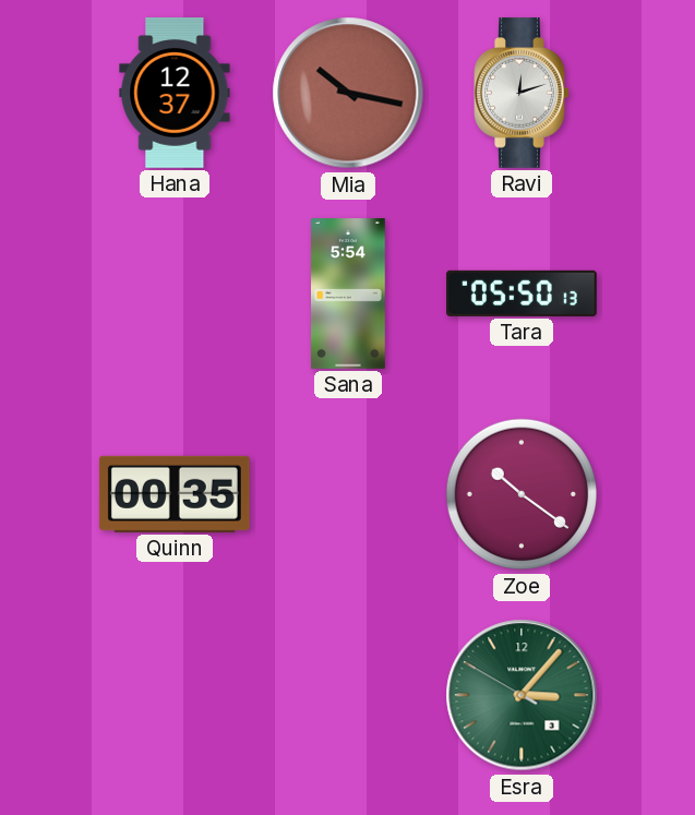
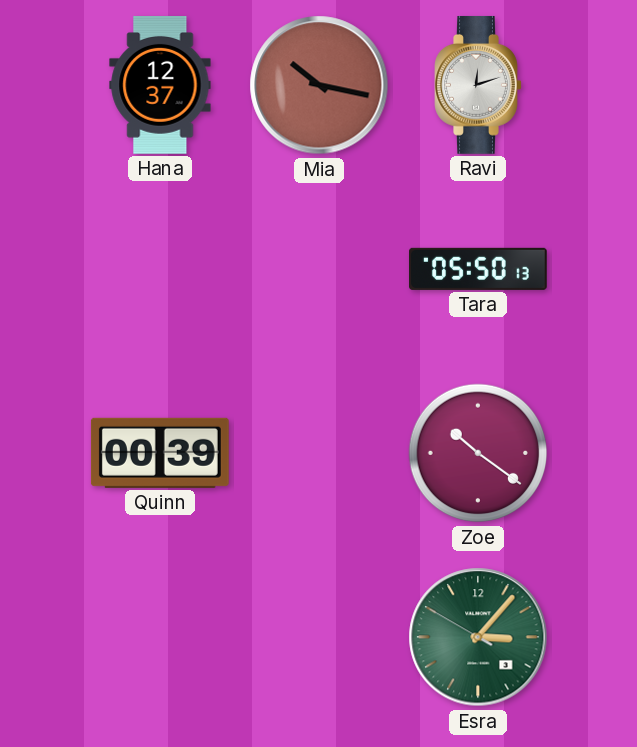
Sana: 5:54 -> none (349, 295)
Quinn: 00:35 -> 00:39 (160, 453)
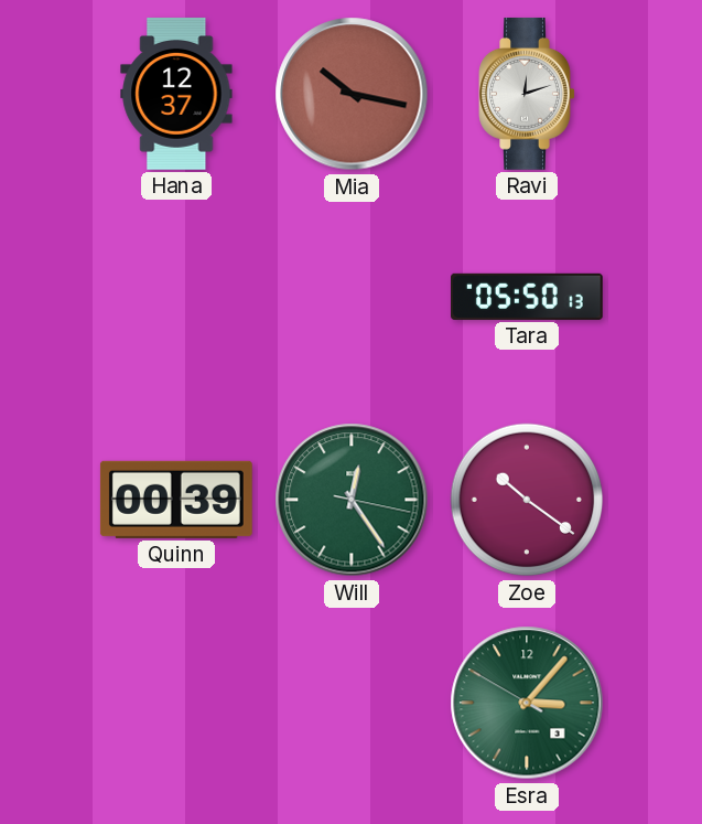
Will: none -> 12:24 (352, 500)
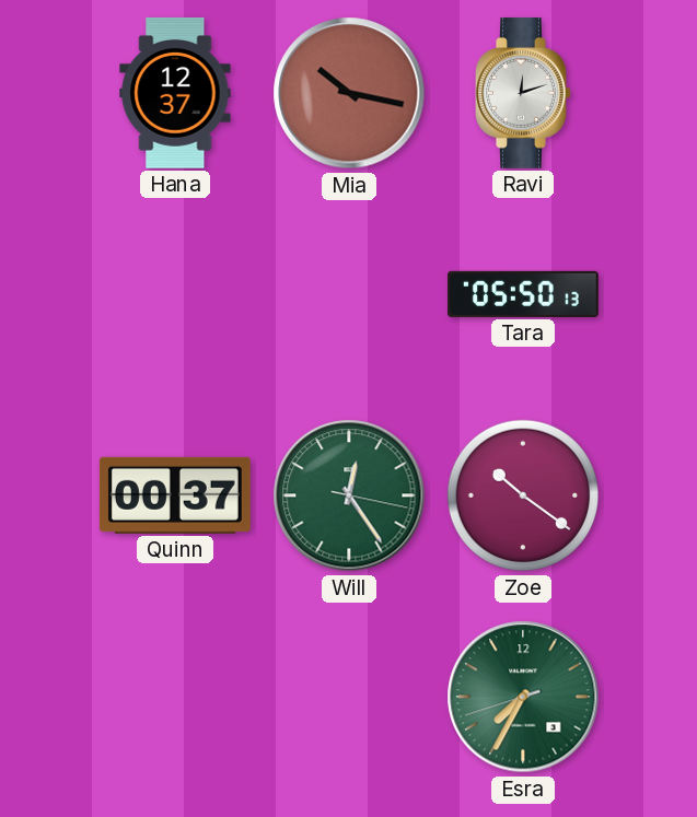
Quinn: 00:39 -> 00:37 (175, 495)
Esra: 3:06 -> 7:34 (523, 697)
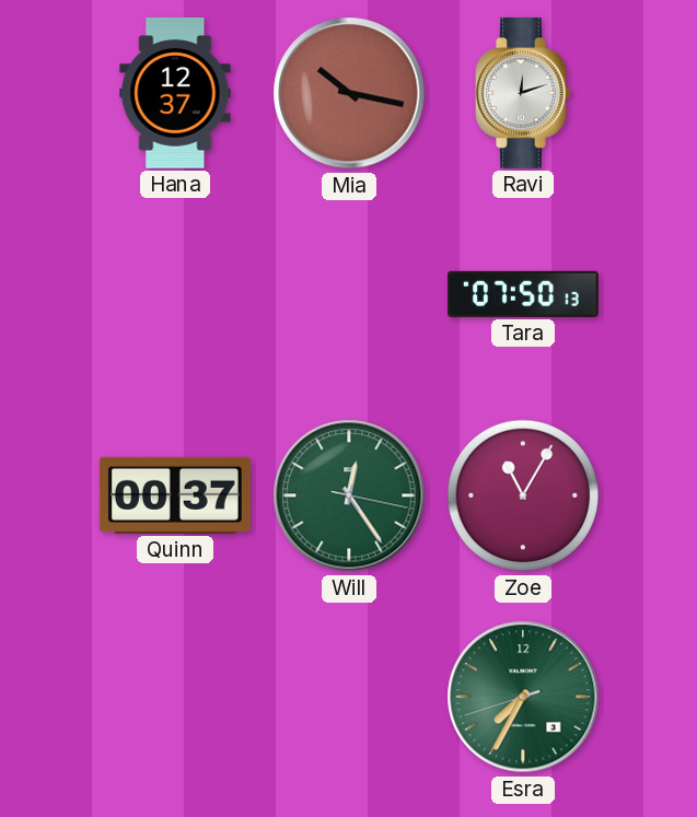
Tara: 05:50 -> 07:50 (524, 294)
Zoe: 10:21 -> 11:05 (523, 495)
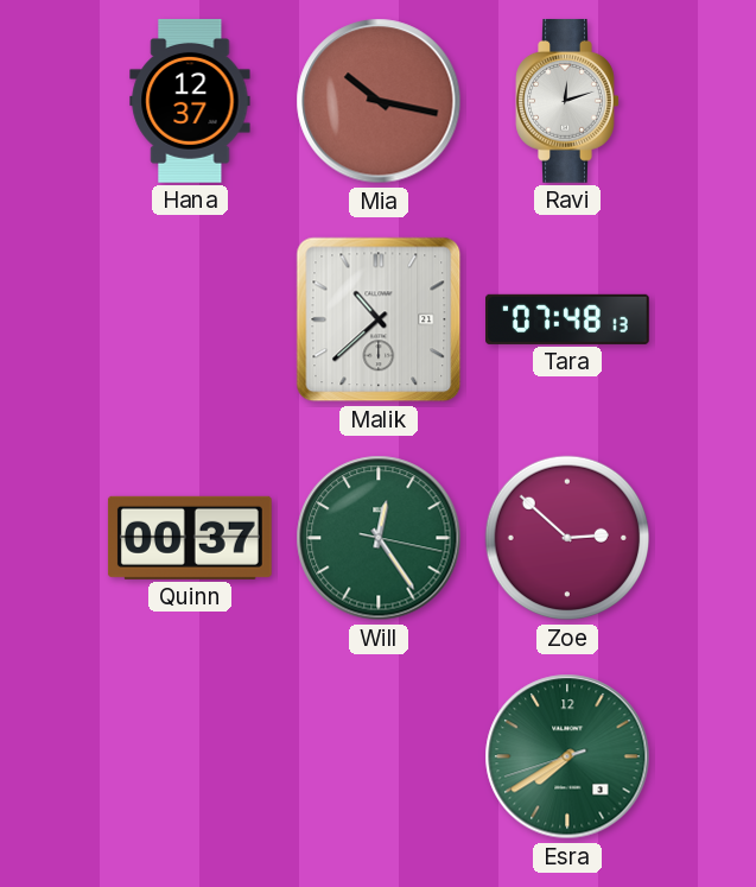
Malik: none -> 10:38 (379, 319)
Tara: 07:50 -> 07:48 (568, 319)
Zoe: 11:05 -> 2:52 (567, 538)
Esra: 7:34 -> 7:39 (567, 756)
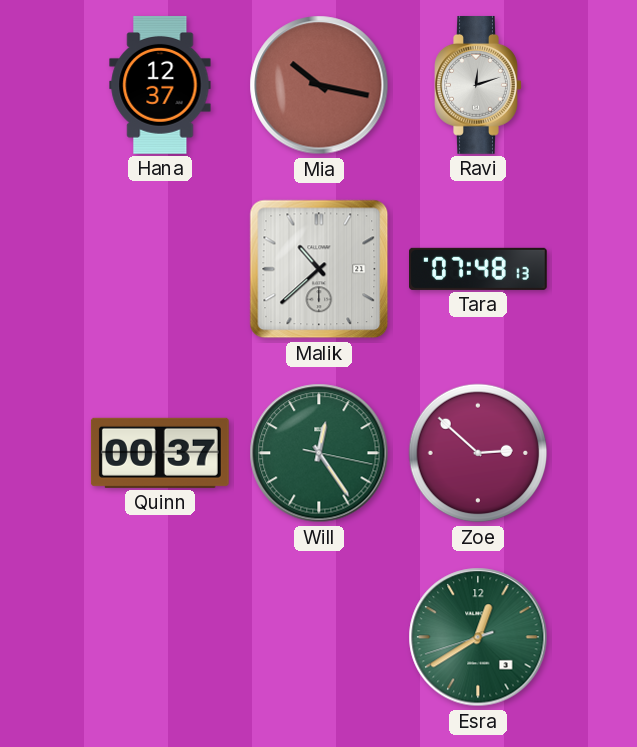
Esra: 7:39 -> 12:39 (478, 637)
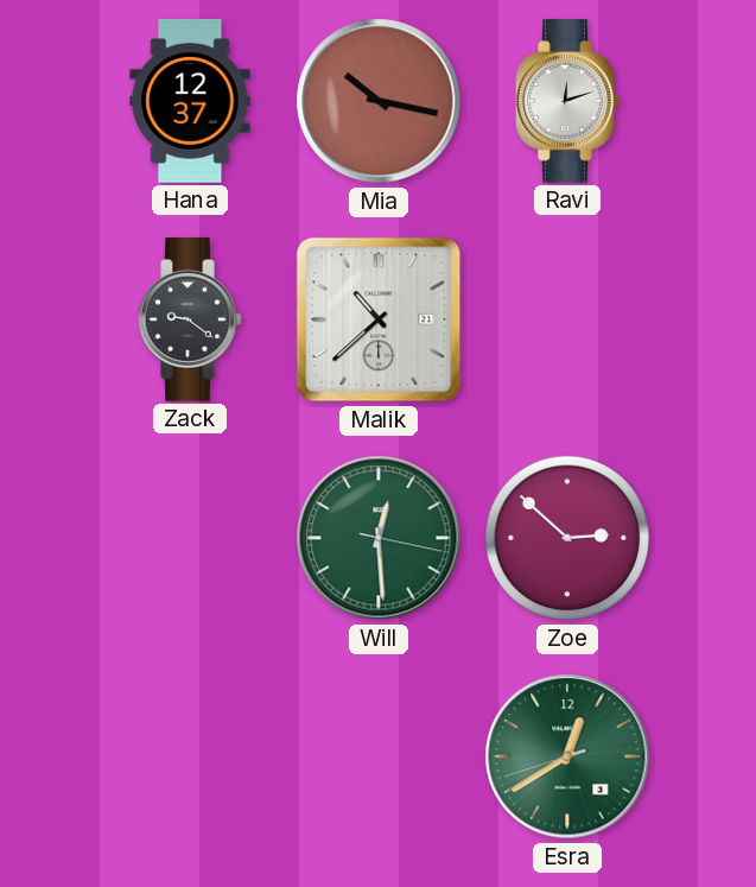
Zack: none -> 9:21 (190, 319)
Tara: 07:48 -> none (479, 269)
Quinn: 00:37 -> none (160, 453)
Will: 12:24 -> 12:29 (379, 538)
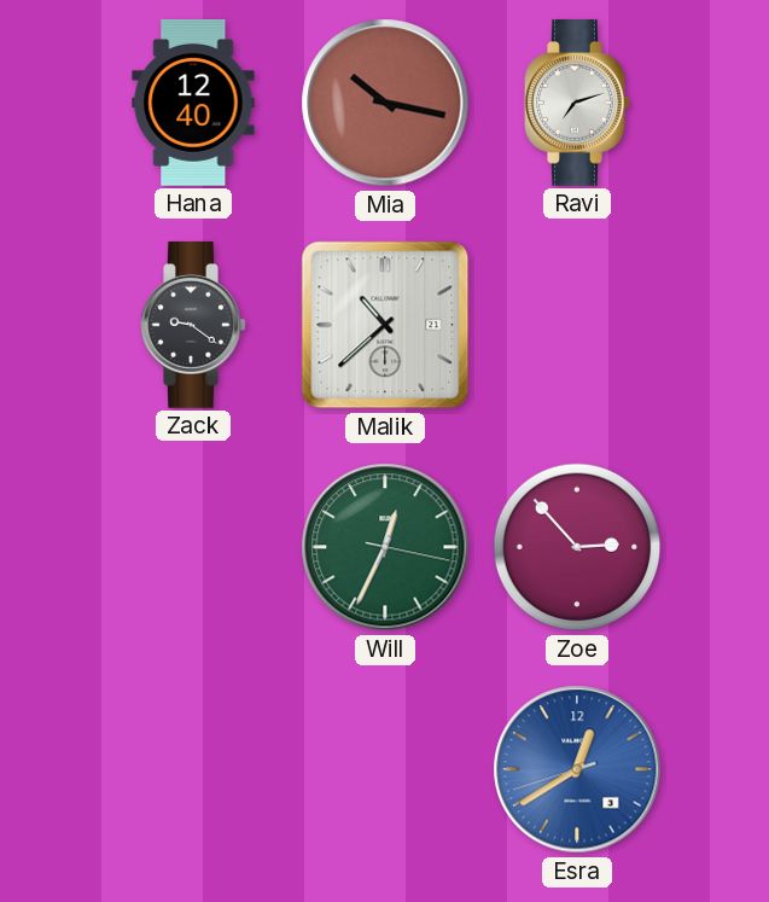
Hana: 12:37 -> 12:40 (193, 103)
Ravi: 12:12 -> 7:12 (577, 103)
Will: 12:29 -> 12:34 (385, 547)
Zoe: 2:52 -> 2:53 (577, 547)
Esra dial: green -> blue (577, 769)
